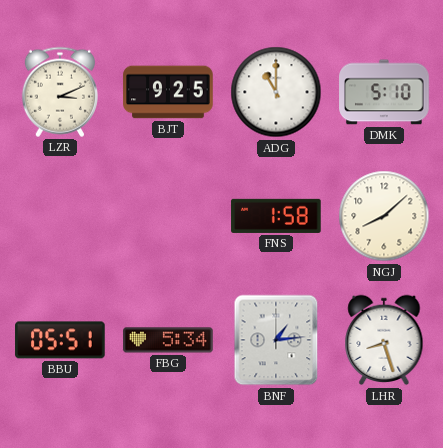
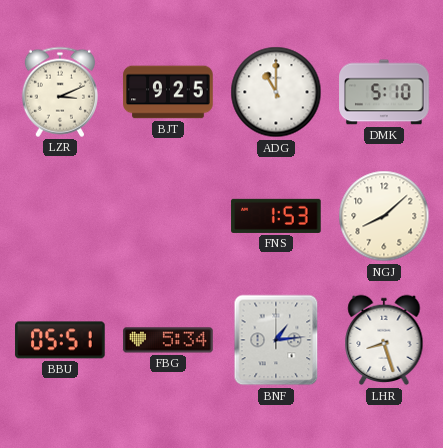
FNS: 1:58 -> 1:53 (276, 216)
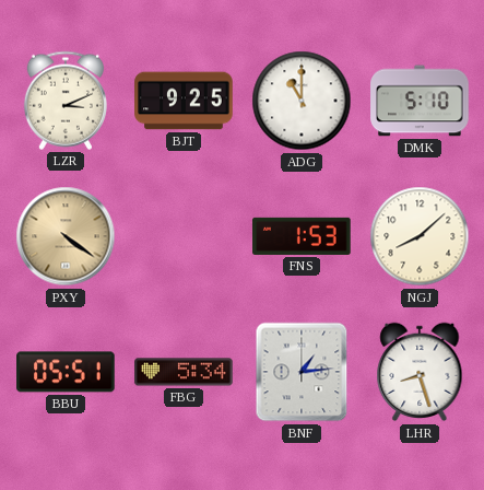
PXY: none -> 4:21 (66, 236)
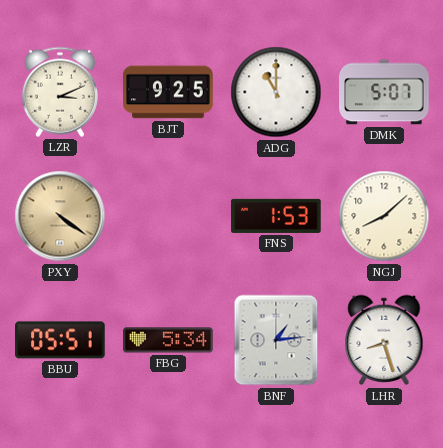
DMK: 5:10 -> 5:07 (384, 92)
